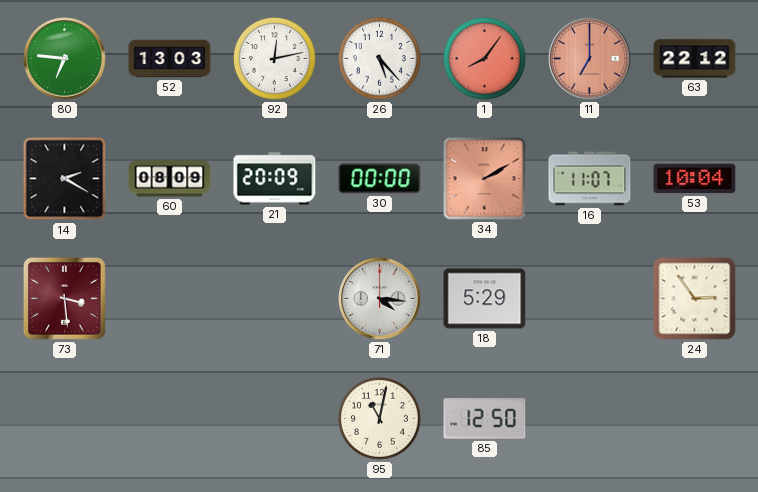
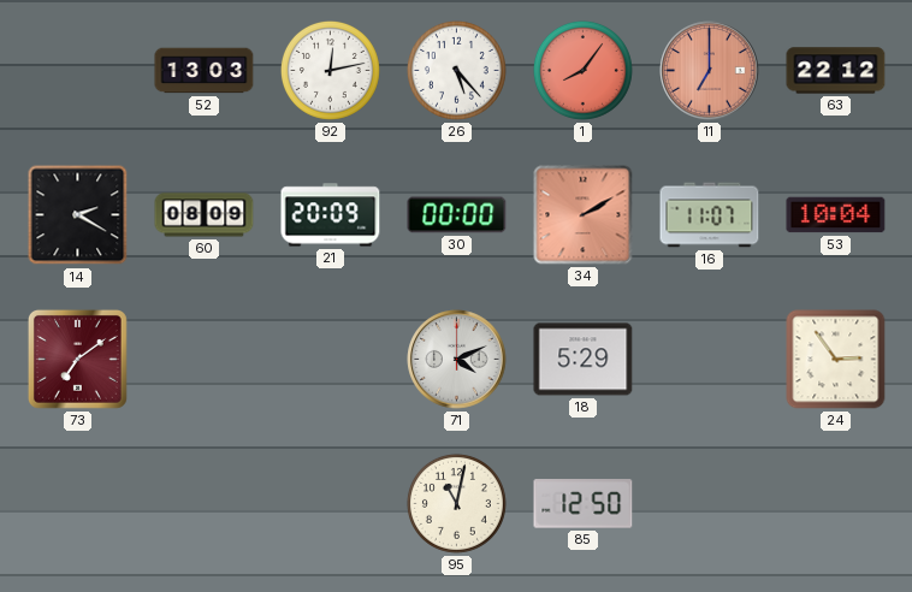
80: 6:46 -> none (65, 59)
73: 3:29 -> 7:09 (77, 359)
71: 4:16 -> 4:11 (457, 360)
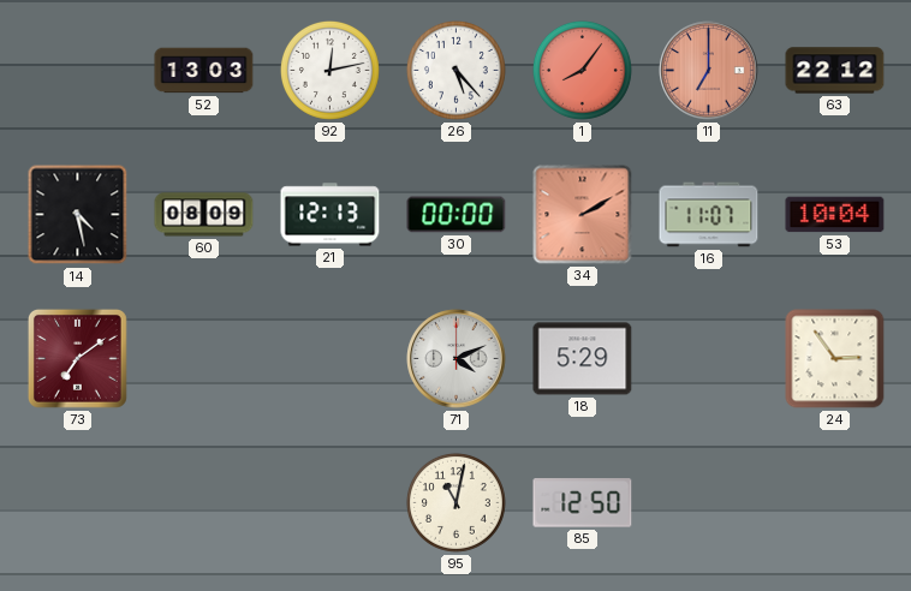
14: 2:20 -> 4:28 (78, 215)
21: 20:09 -> 12:13 (331, 215)
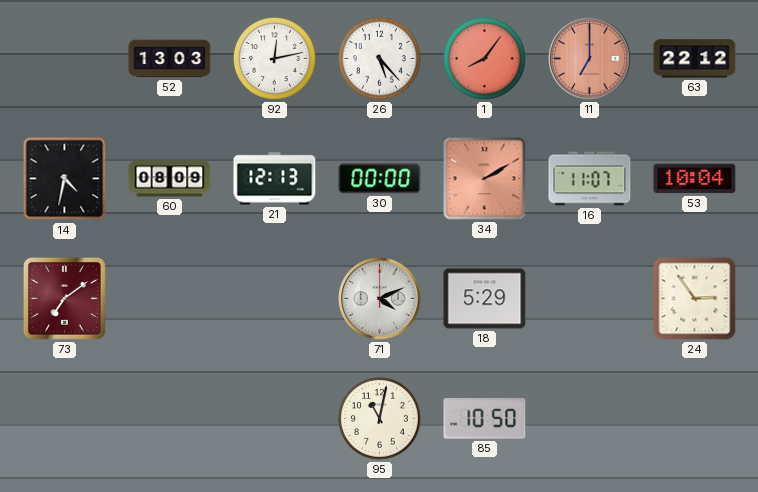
14: 4:28 -> 4:32 (65, 179)
85: 12:50 -> 10:50 (485, 419)
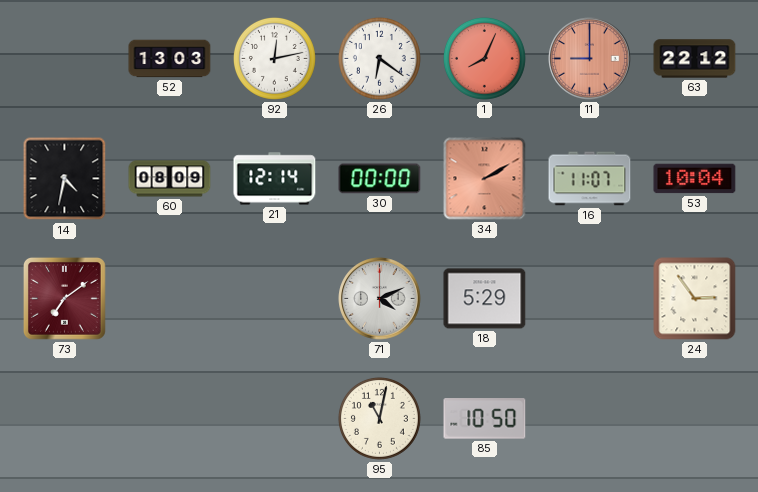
26: 5:23 -> 6:21 (379, 58)
1: 8:06 -> 8:04 (484, 58)
11: 7:00 -> 9:00 (590, 59)
21: 12:13 -> 12:14 (275, 179)
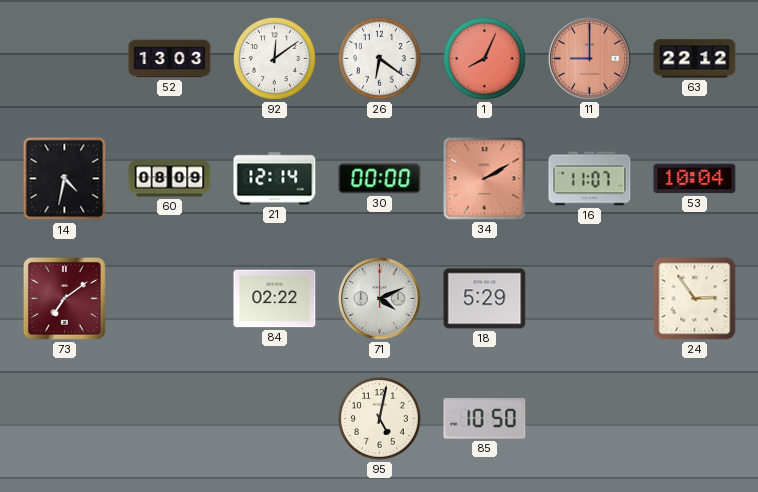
92: 12:13 -> 12:09 (274, 58)
84: none -> 02:22 (275, 299)
95: 11:02 -> 5:02 (379, 418)
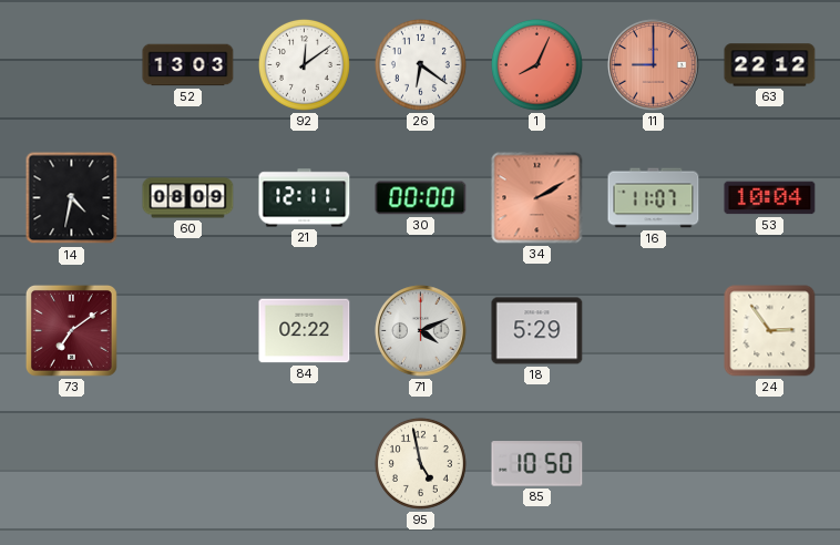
21: 12:14 -> 12:11 (305, 198)
95: 5:02 -> 4:58 (420, 463)
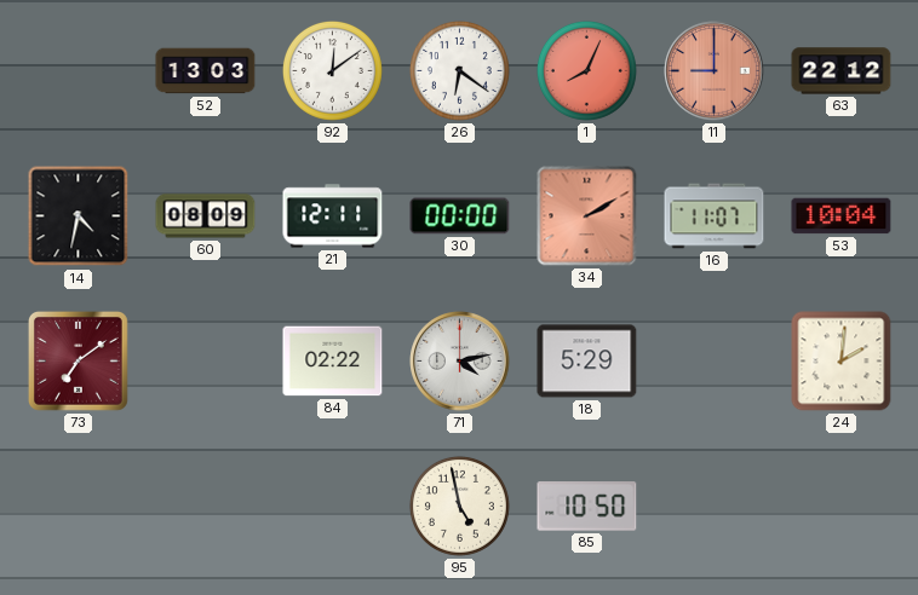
71: 4:11 -> 4:13 (460, 362)
24: 2:54 -> 2:01 (842, 362)
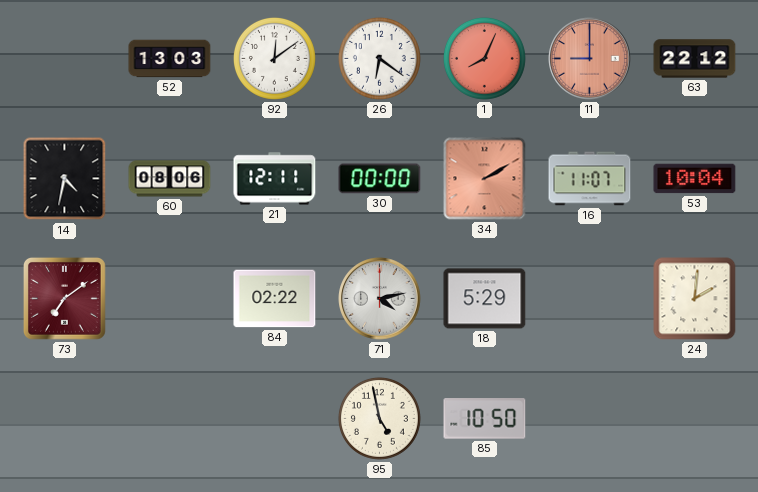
60: 08:09 -> 08:06 (170, 179)
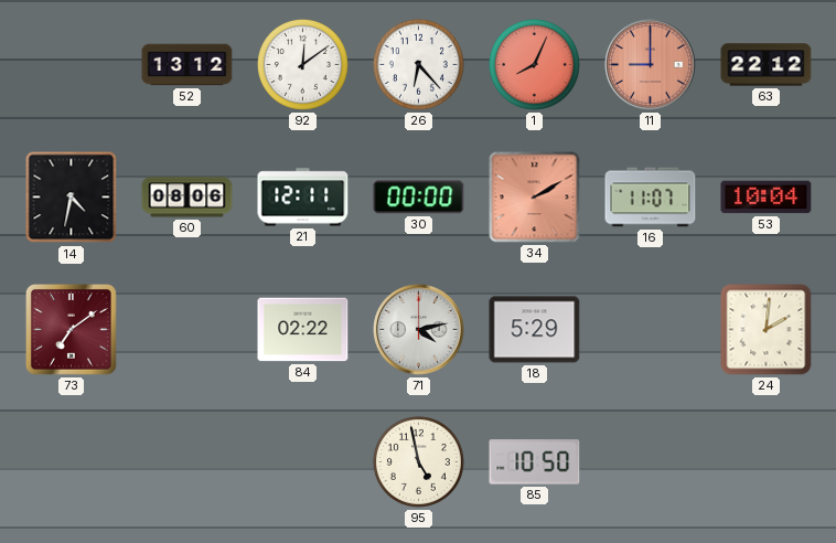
52: 13:03 -> 13:12 (187, 65)
26: 6:21 -> 6:23 (418, 64)
